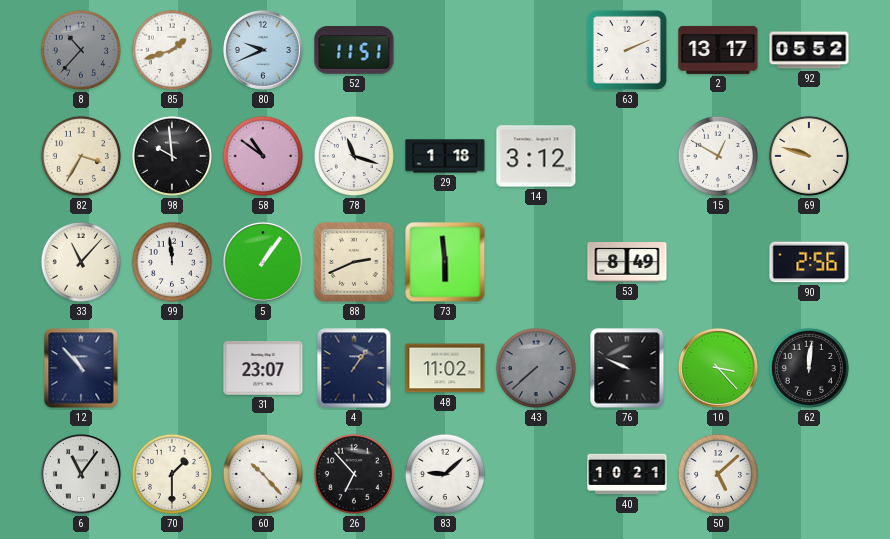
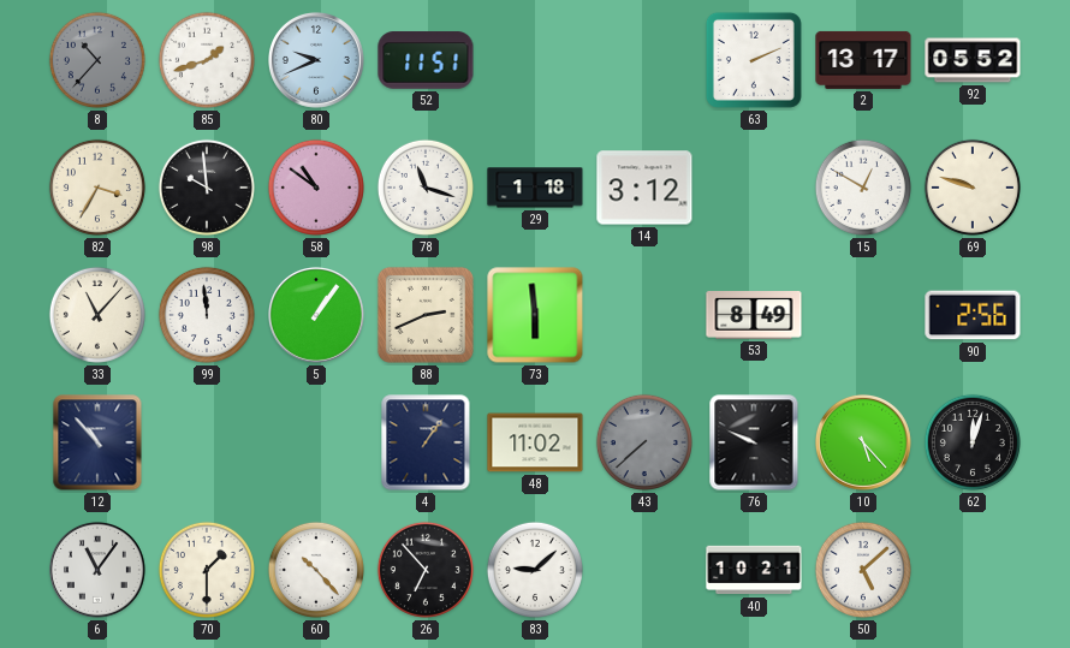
31: 23:07 -> none (263, 368)
10: 3:23 -> 5:23 (863, 442)
62: 12:01 -> 12:03 (973, 442)
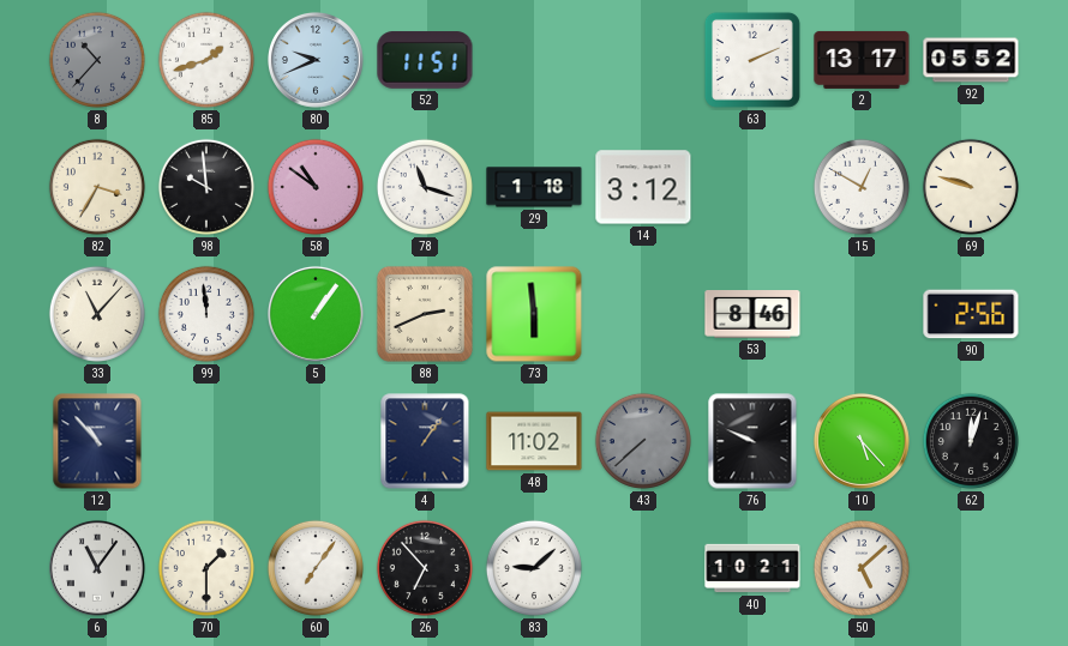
53: 8:49 -> 8:46 (752, 315)
60: 10:23 -> 7:06 (316, 568)
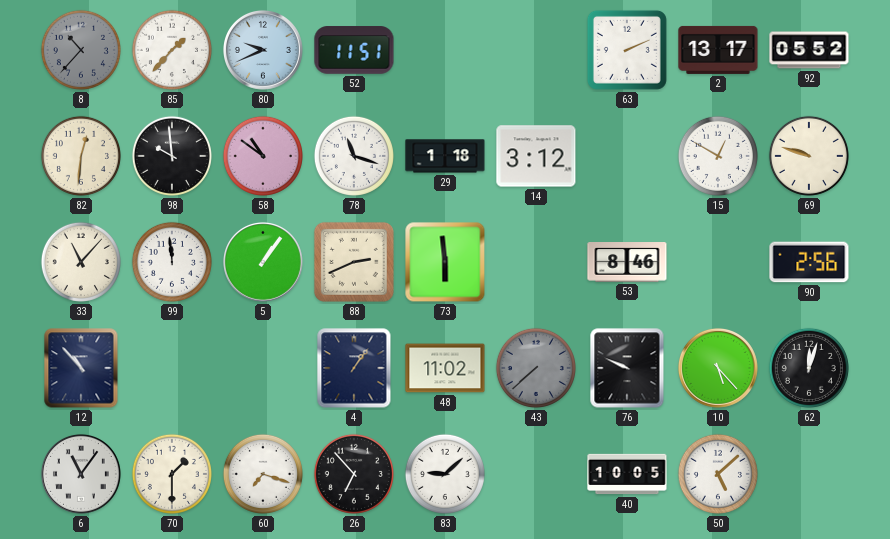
85: 1:42 -> 1:37 (172, 50)
82: 3:35 -> 12:31 (81, 156)
60: 7:06 -> 7:18 (263, 474)
40: 10:21 -> 10:05 (627, 474)
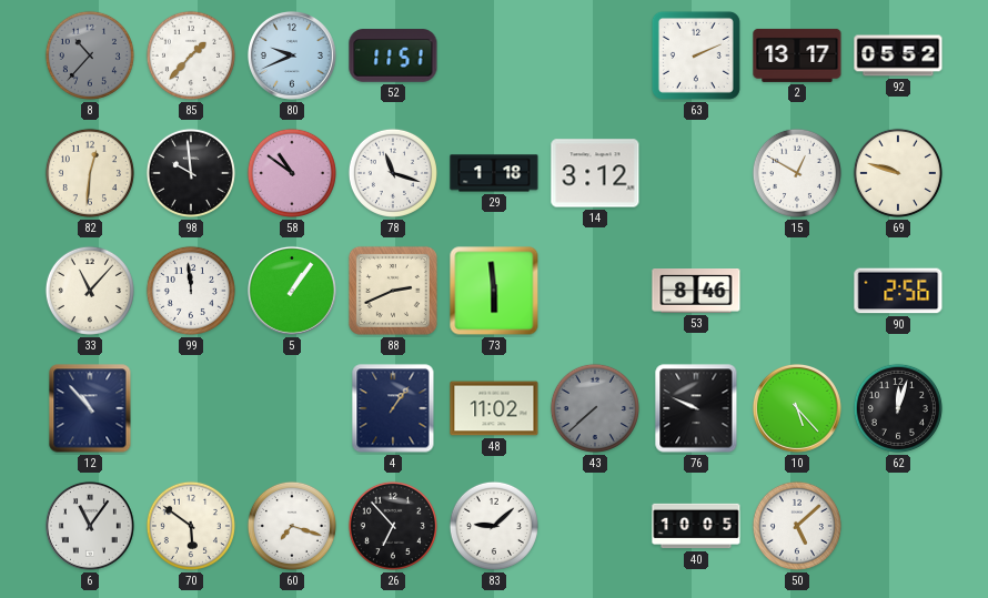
70: 1:30 -> 5:51 (191, 526)
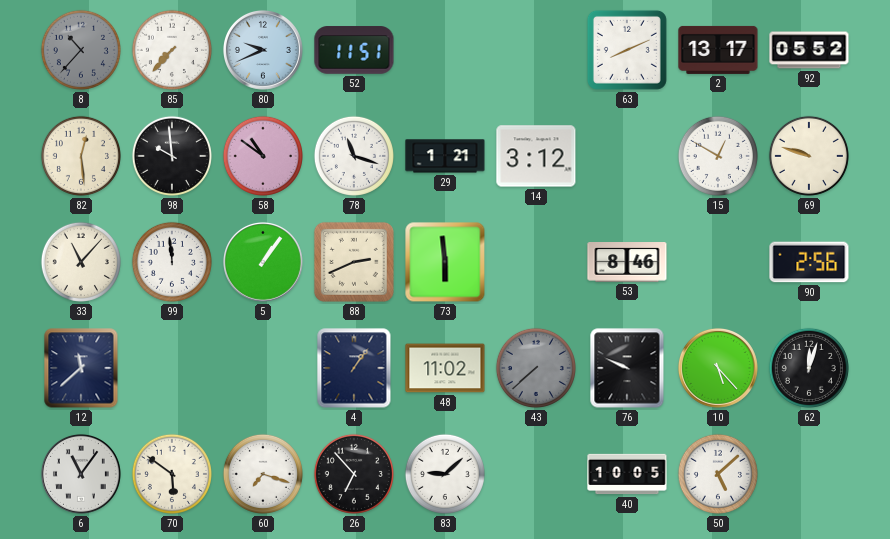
85: 1:37 -> 7:37 (172, 50)
63: 2:11 -> 8:11 (627, 50)
82: 12:31 -> 12:29 (81, 156)
29: 1:18 -> 1:21 (445, 156)
12: 10:53 -> 11:38 (81, 368)
